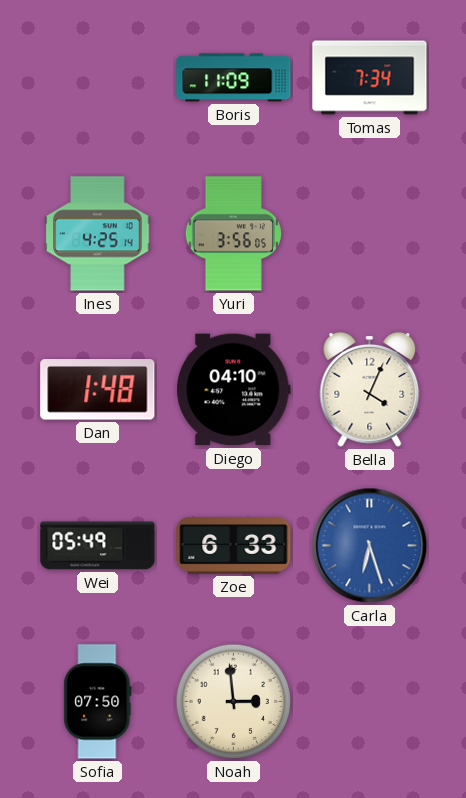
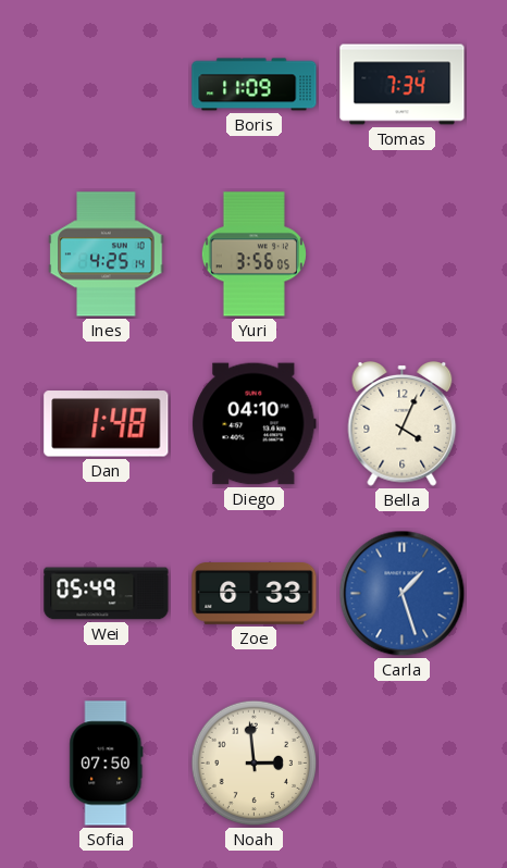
Carla: 6:27 -> 1:27 (403, 594)
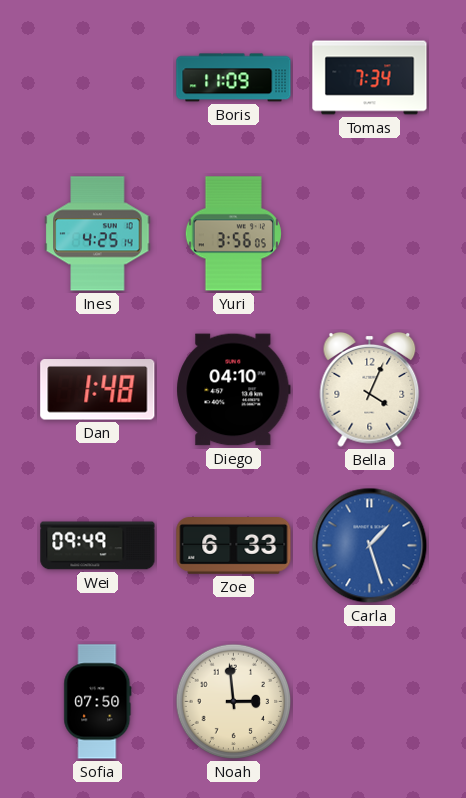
Wei: 05:49 -> 09:49 (98, 546)
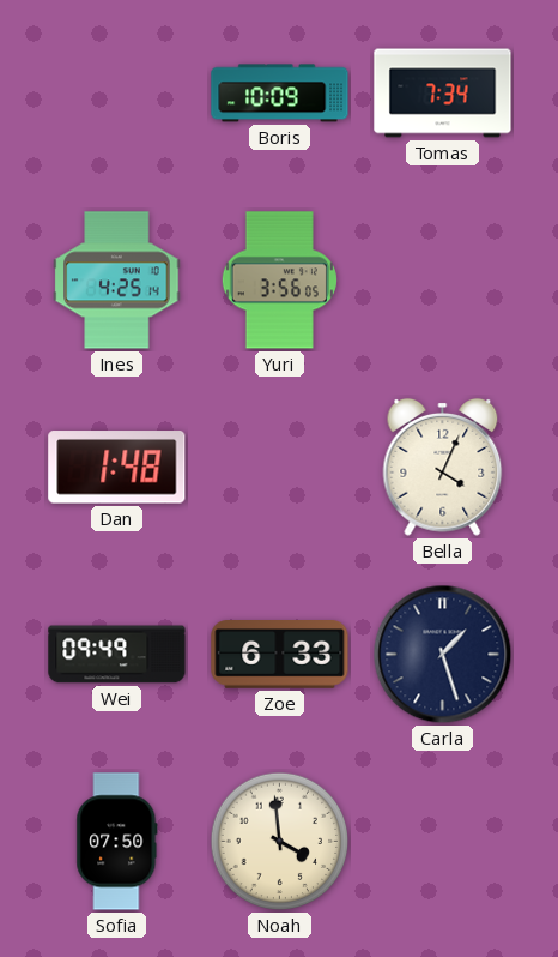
Boris: 11:09 -> 10:09 (280, 94)
Diego: 04:10 -> none (234, 390)
Carla dial: blue -> navy (443, 655)
Noah: 2:59 -> 3:59 (280, 842)
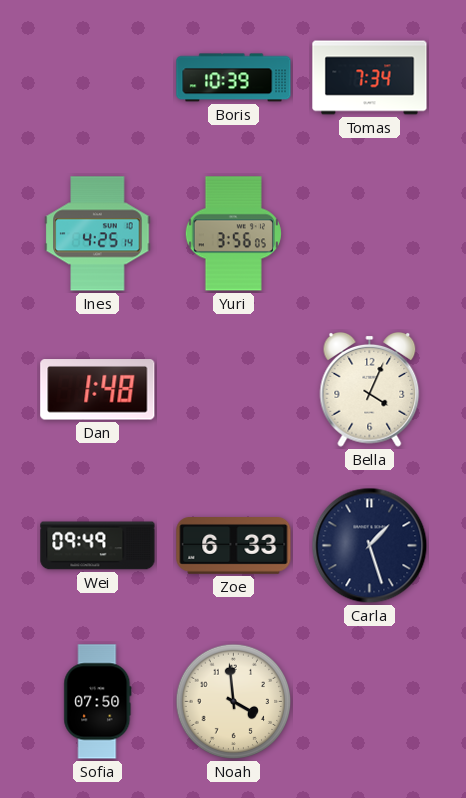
Boris: 10:09 -> 10:39 (234, 78)
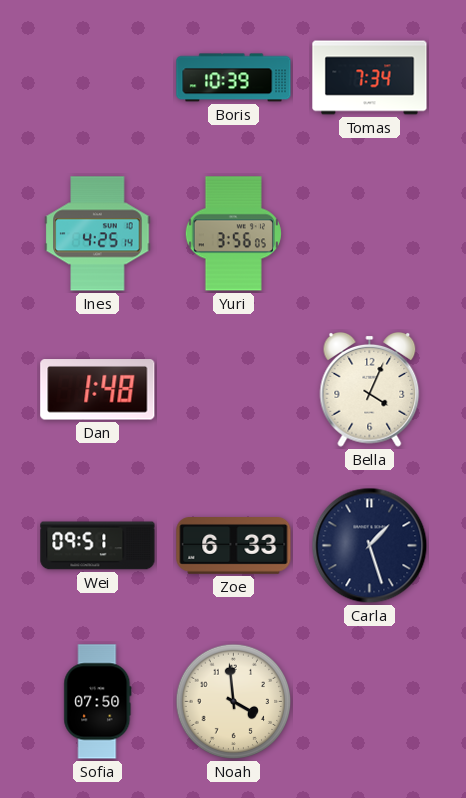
Wei: 09:49 -> 09:51 (98, 546)
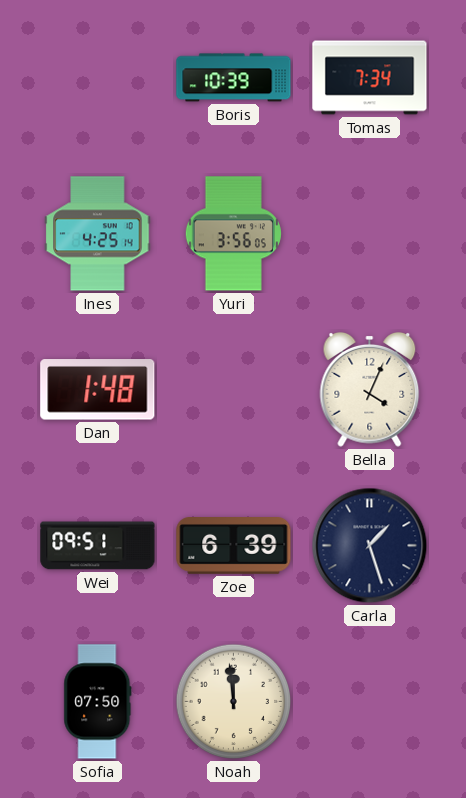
Zoe: 6:33 -> 6:39 (234, 546)
Noah: 3:59 -> 11:59 (234, 702)
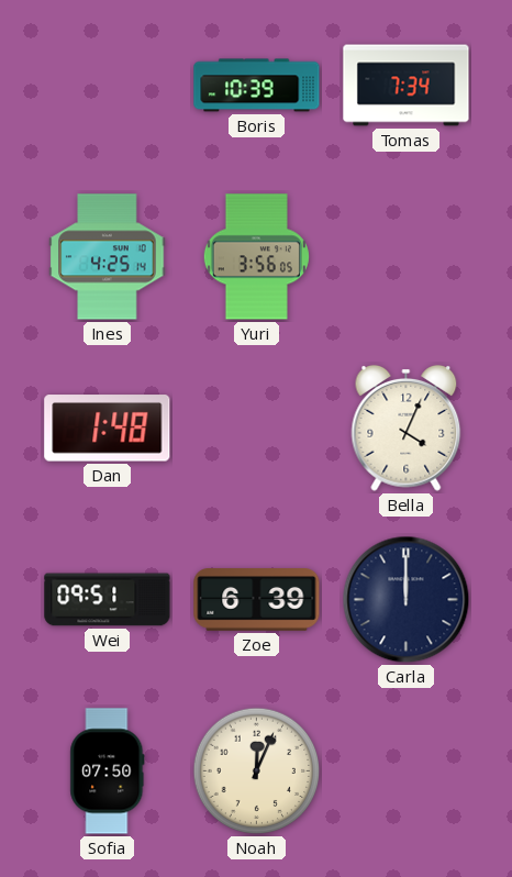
Carla: 1:27 -> 12:00 (407, 600)
Noah: 11:59 -> 12:04 (257, 771)
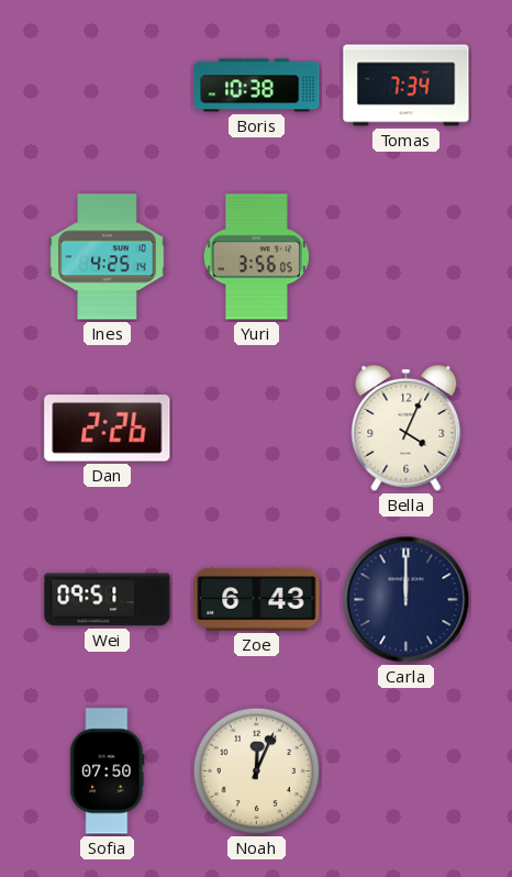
Boris: 10:39 -> 10:38 (257, 86)
Dan: 1:48 -> 2:26 (108, 429)
Zoe: 6:39 -> 6:43 (257, 600)
